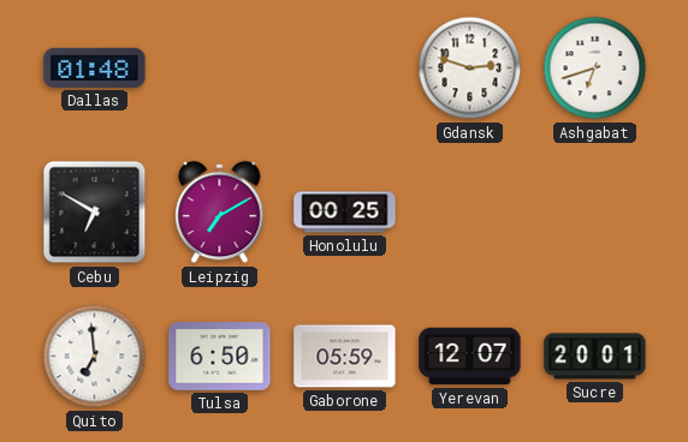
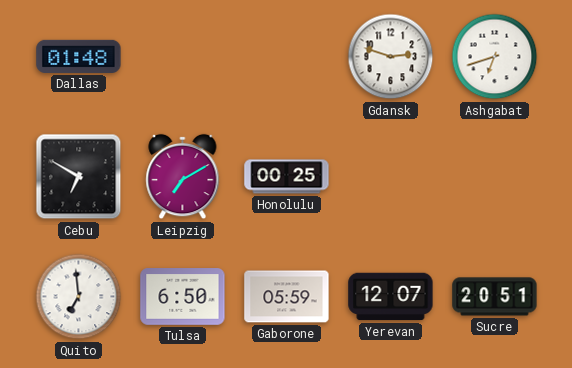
Sucre: 20:01 -> 20:51 (495, 297)
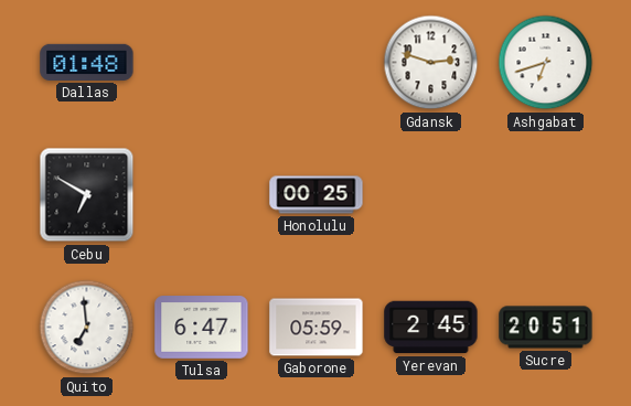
Leipzig: 7:10 -> none (183, 177)
Tulsa: 6:50 -> 6:47 (202, 328)
Yerevan: 12:07 -> 2:45 (431, 328)
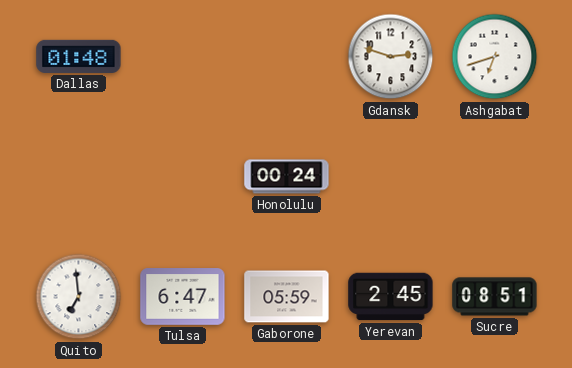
Cebu: 6:50 -> none (87, 195)
Honolulu: 00:25 -> 00:24 (287, 177)
Sucre: 20:51 -> 08:51 (495, 297)
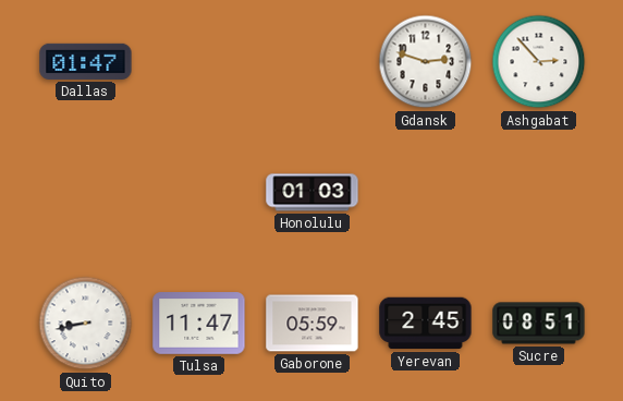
Dallas: 01:48 -> 01:47 (86, 61)
Ashgabat: 6:42 -> 2:53 (539, 62)
Honolulu: 00:24 -> 01:03 (313, 193)
Quito: 6:59 -> 8:43 (86, 324)
Tulsa: 6:47 -> 11:47 (199, 324)
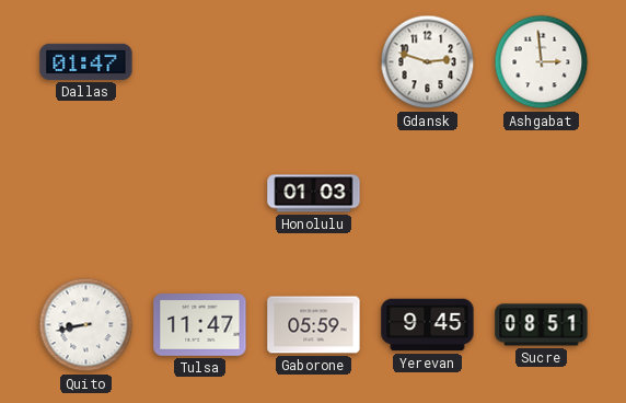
Ashgabat: 2:53 -> 2:59 (542, 62)
Yerevan: 2:45 -> 9:45 (428, 325)
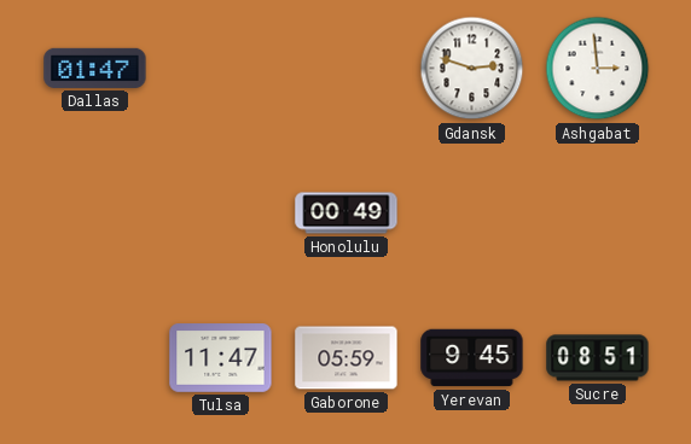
Honolulu: 01:03 -> 00:49 (347, 214)
Quito: 8:43 -> none (86, 325)
